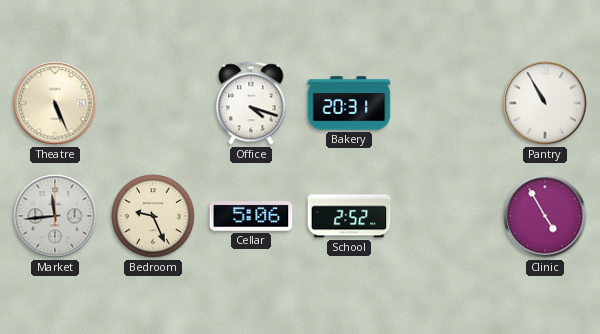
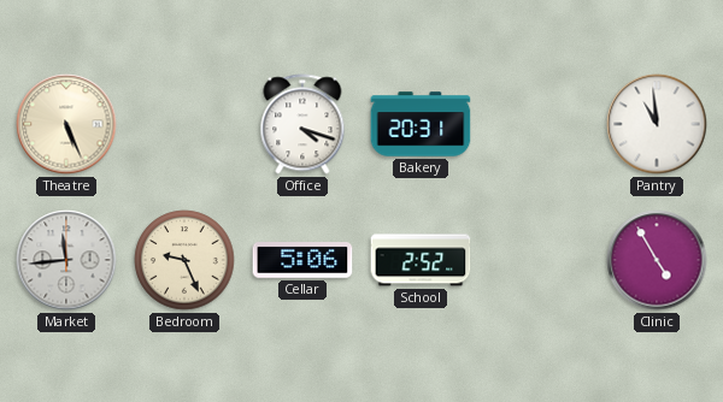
Pantry: 10:55 -> 10:59 (657, 124)
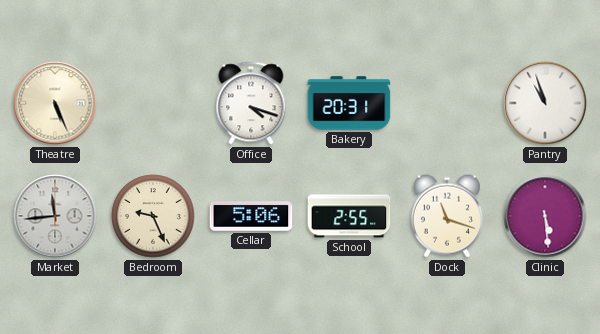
Pantry: 10:59 -> 10:57 (545, 103)
School: 2:52 -> 2:55 (349, 216)
Dock: none -> 11:18 (447, 216)
Clinic: 4:55 -> 5:29 (545, 216)
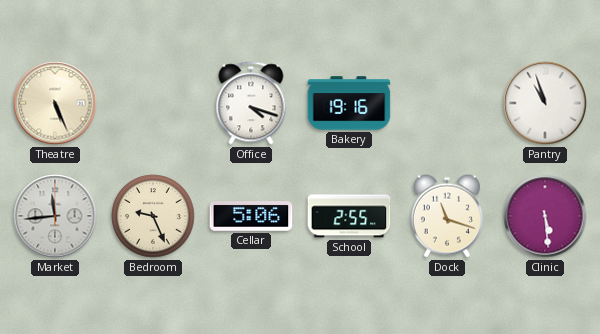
Bakery: 20:31 -> 19:16 (349, 103)
